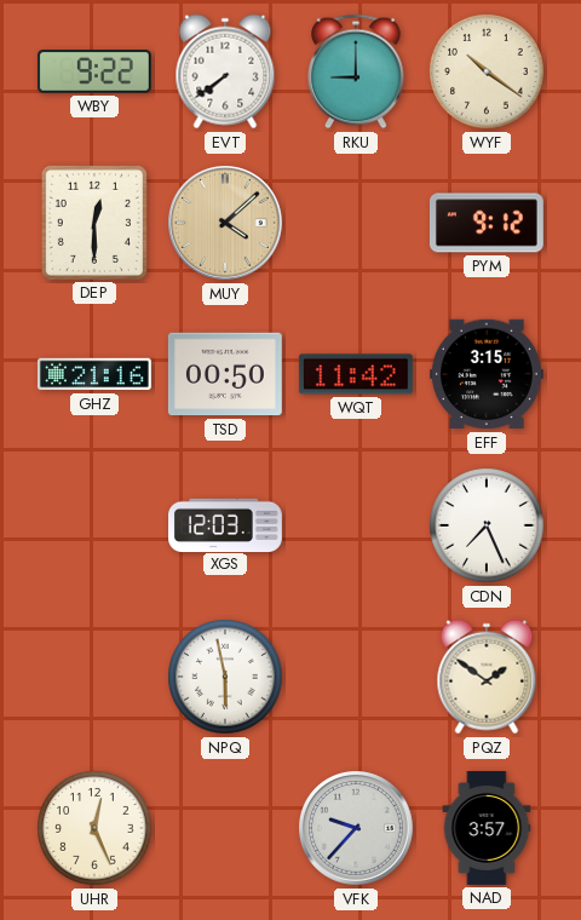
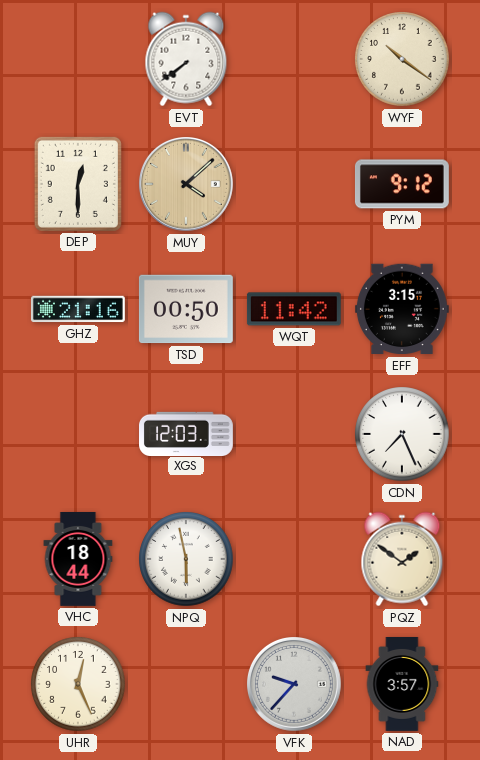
WBY: 9:22 -> none (94, 71)
RKU: 9:00 -> none (356, 71)
VHC: none -> 18:44 (78, 559)
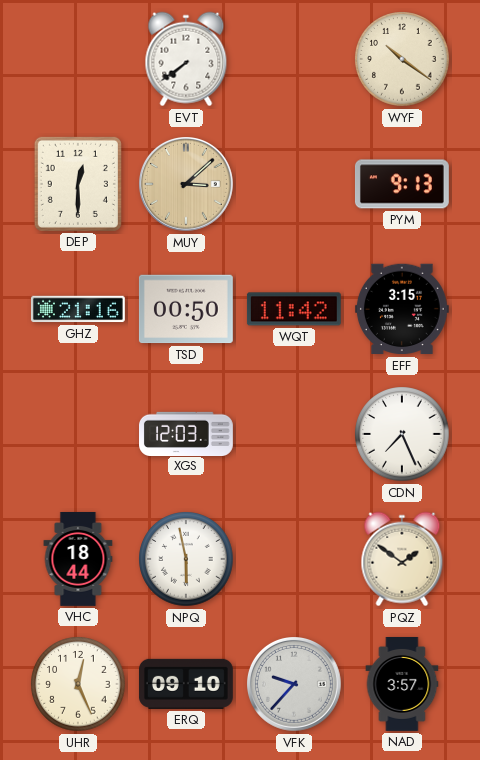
MUY: 4:08 -> 3:08 (187, 185)
PYM: 9:12 -> 9:13 (402, 184)
ERQ: none -> 09:10 (186, 684)
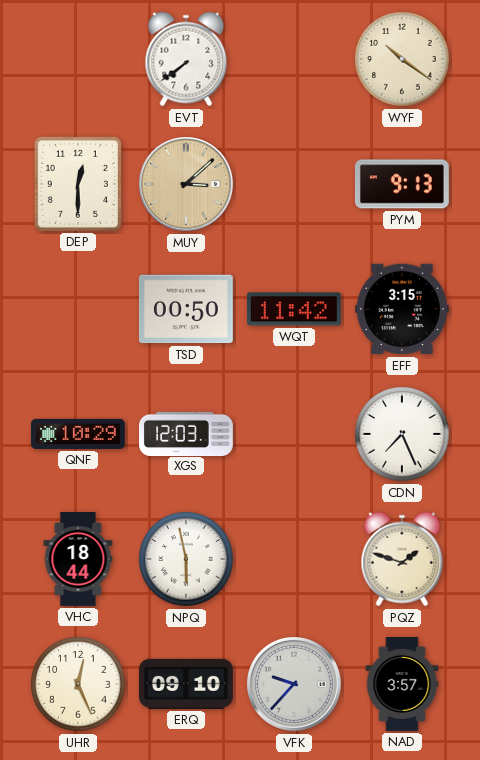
GHZ: 21:16 -> none (78, 309)
QNF: none -> 10:29 (78, 434)
PQZ: 1:51 -> 1:48 (402, 559)
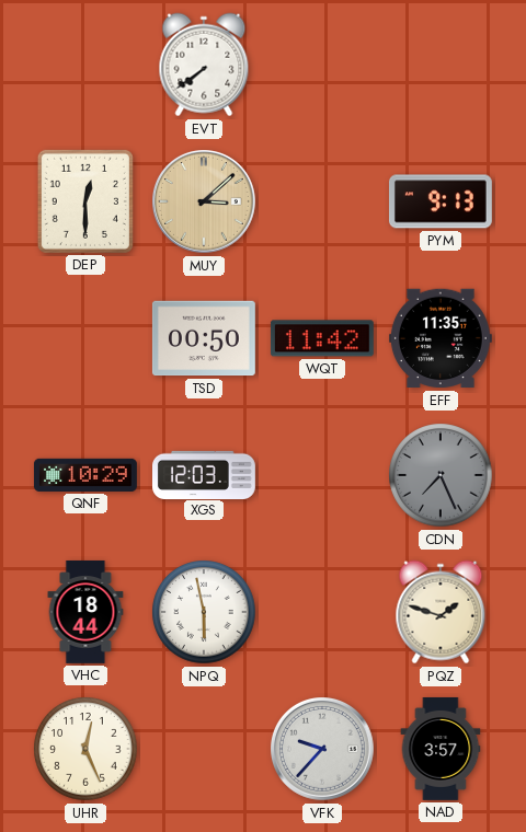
WYF: 10:21 -> none (402, 59)
EFF: 3:15 -> 11:35 (441, 338)
CDN dial: white -> grey (441, 475)
ERQ: 09:10 -> none (186, 684)
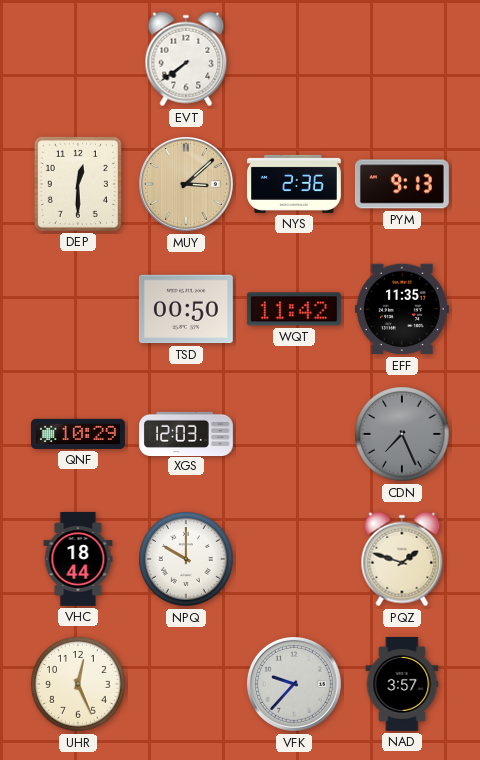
NYS: none -> 2:36 (294, 184)
NPQ: 5:58 -> 10:00 (186, 559)
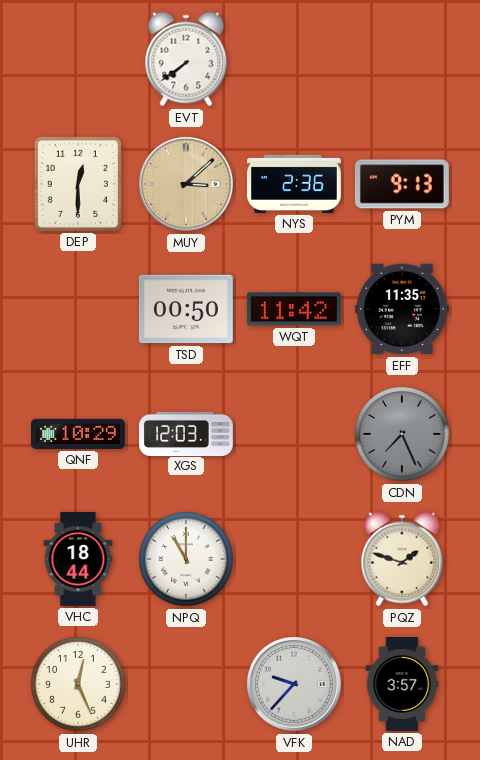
NPQ: 10:00 -> 11:00 (186, 559)
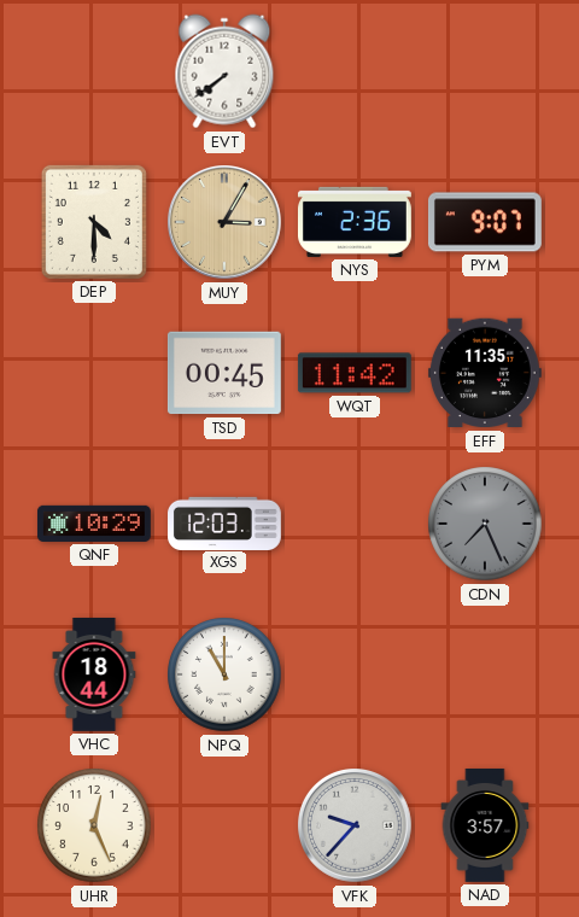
DEP: 12:30 -> 4:30 (94, 222)
MUY: 3:08 -> 3:05 (226, 223)
PYM: 9:13 -> 9:07 (485, 222)
TSD: 00:50 -> 00:45 (224, 373)
PQZ: 1:48 -> none (402, 559)
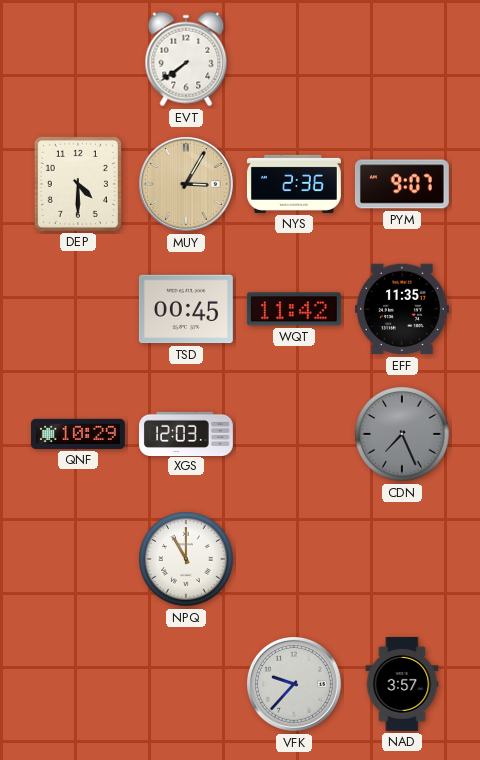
VHC: 18:44 -> none (94, 674)
UHR: 12:26 -> none (94, 825)
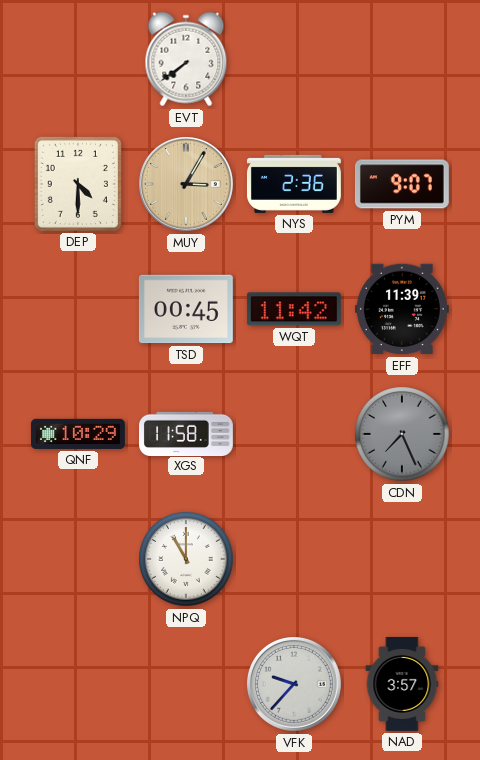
EFF: 11:35 -> 11:39 (402, 309)
XGS: 12:03 -> 11:58 (187, 433)
